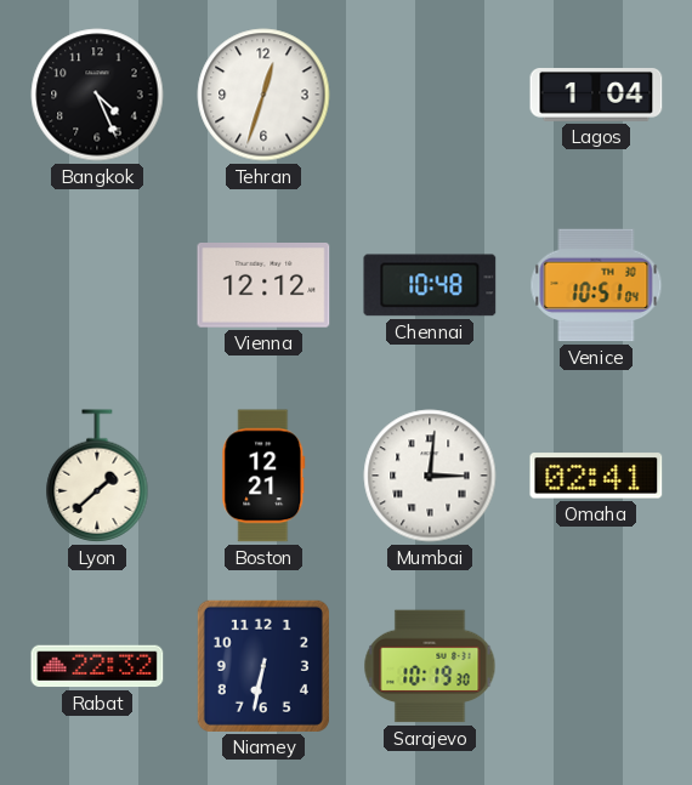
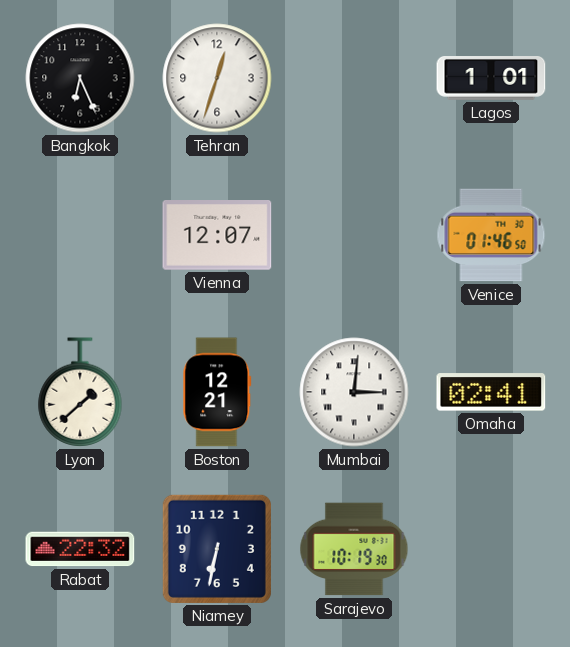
Bangkok: 4:26 -> 6:26 (80, 78)
Lagos: 1:04 -> 1:01 (491, 79)
Vienna: 12:12 -> 12:07 (217, 236)
Chennai: 10:48 -> none (430, 285)
Venice: 10:51 -> 01:46 (491, 235)
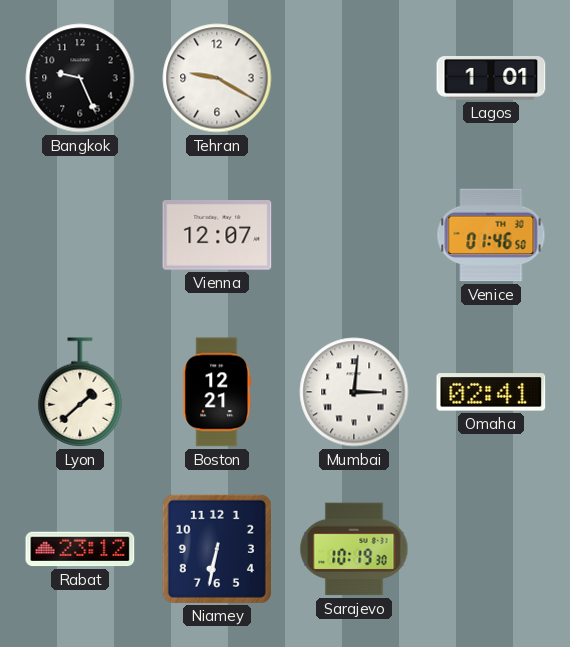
Bangkok: 6:26 -> 9:26 (80, 78)
Tehran: 12:33 -> 9:20 (217, 78)
Rabat: 22:32 -> 23:12 (80, 549)
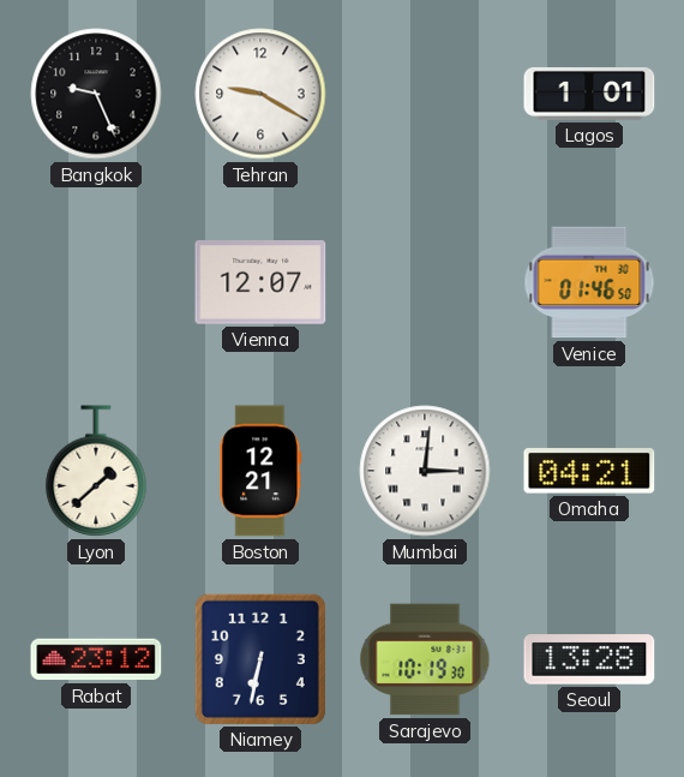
Omaha: 02:41 -> 04:21 (589, 471)
Seoul: none -> 13:28 (589, 659)
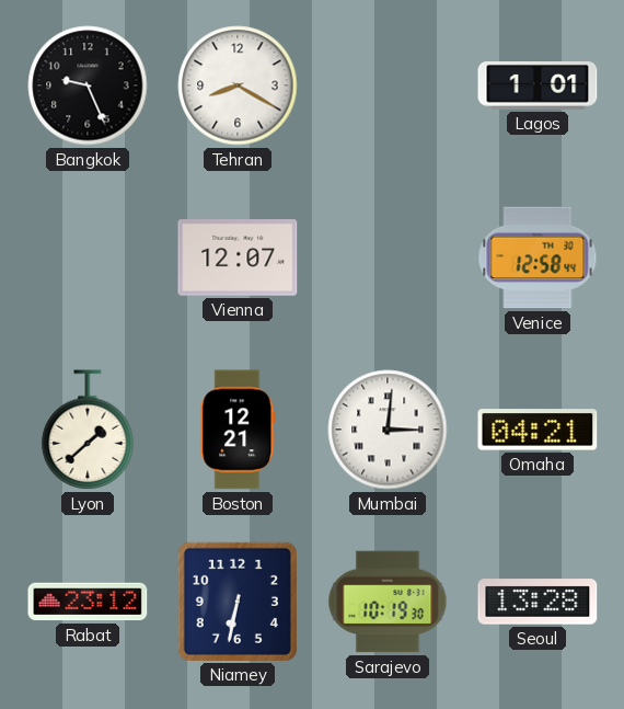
Tehran: 9:20 -> 8:20 (238, 85)
Venice: 01:46 -> 12:58 (538, 258)
